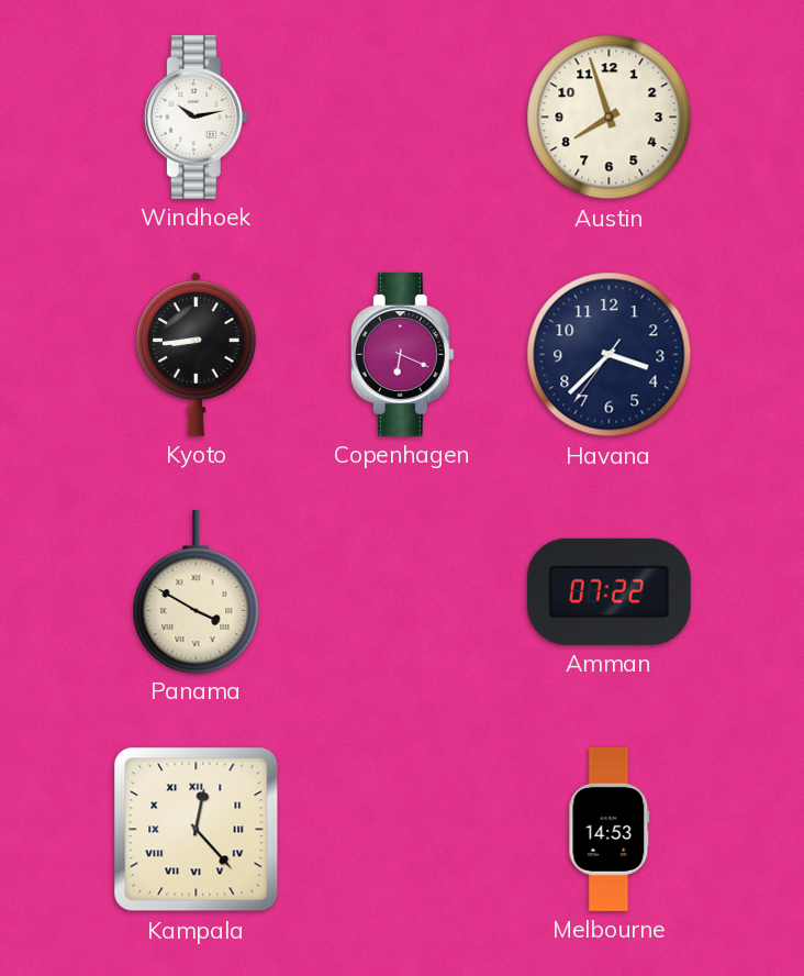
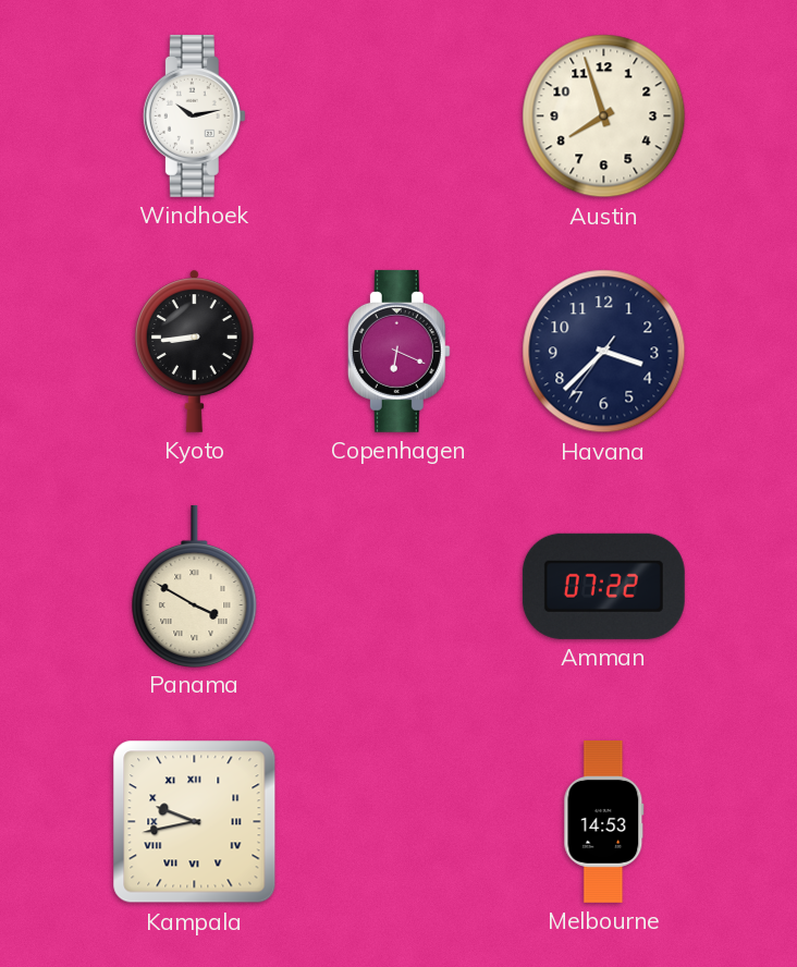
Kampala: 12:23 -> 9:43 (195, 822)
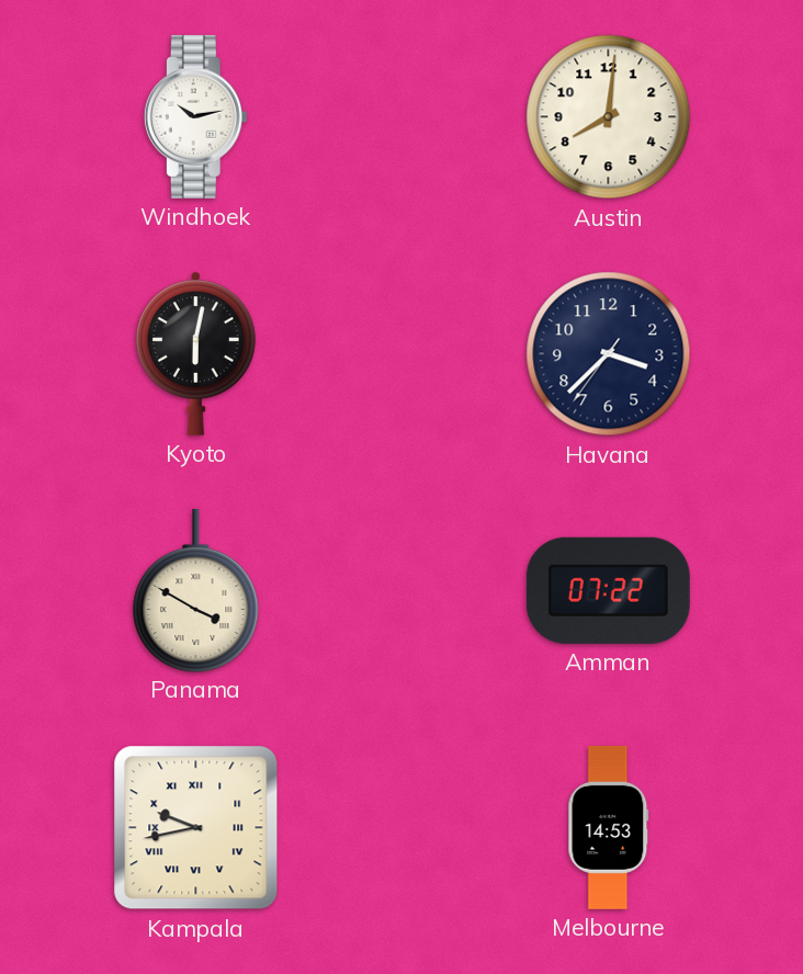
Austin: 7:57 -> 8:01 (609, 117)
Kyoto: 8:44 -> 6:02 (196, 353)
Copenhagen: 6:19 -> none (398, 351)
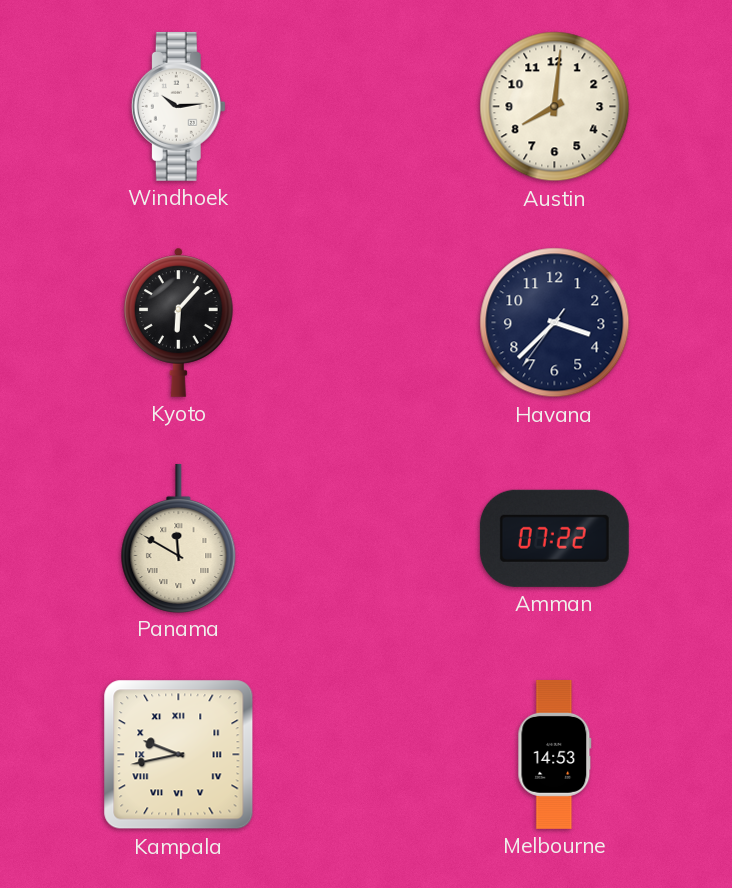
Windhoek: 10:13 -> 10:14 (178, 106)
Kyoto: 6:02 -> 6:07 (179, 322)
Panama: 3:50 -> 11:50 (179, 538)
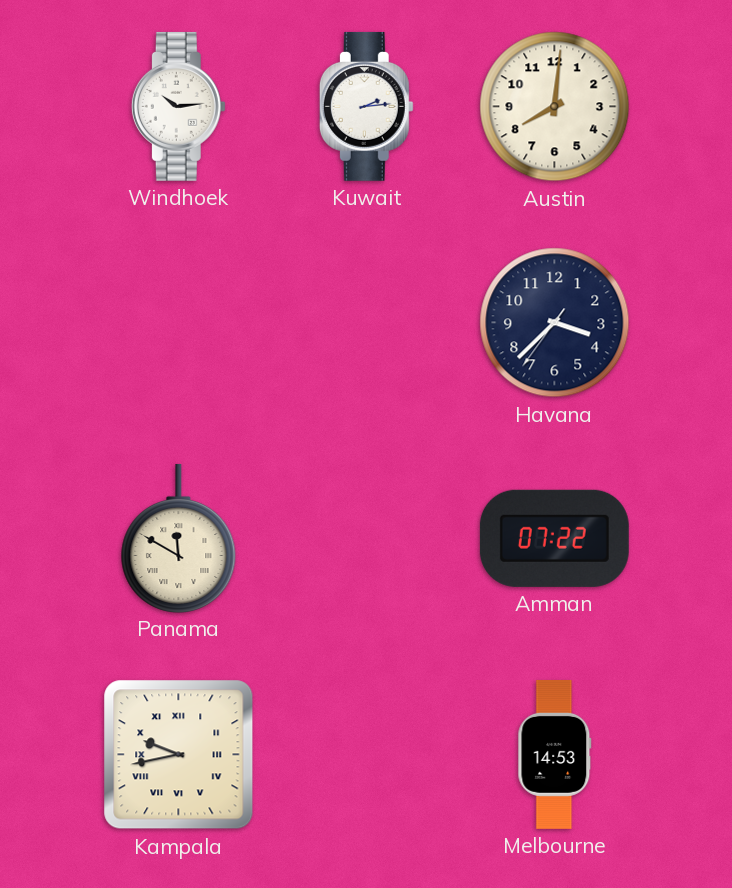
Kuwait: none -> 2:14 (366, 106)
Kyoto: 6:07 -> none (179, 322)
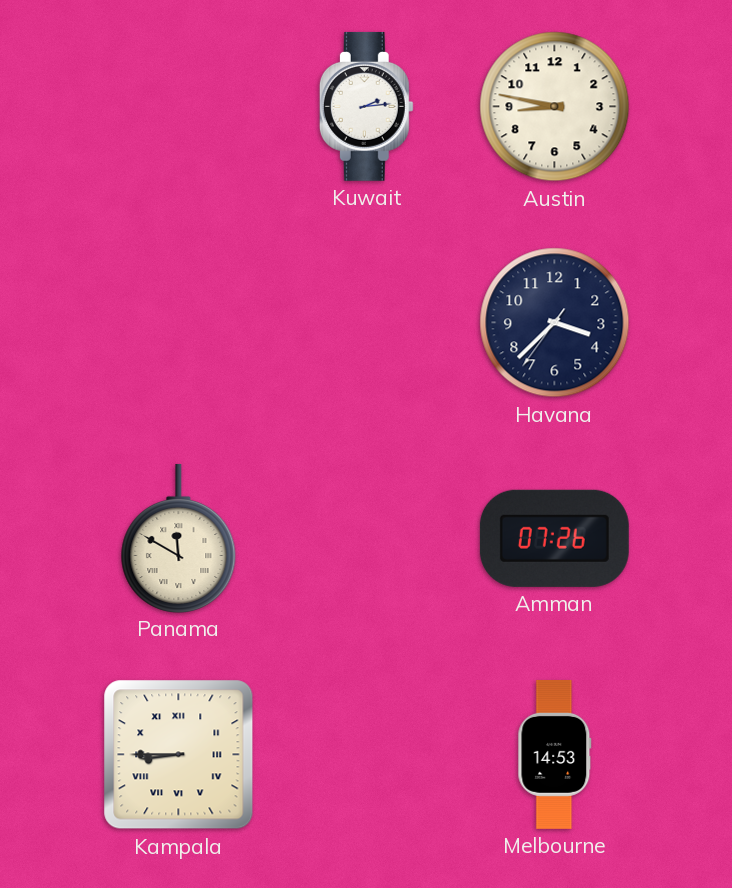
Windhoek: 10:14 -> none (178, 106)
Austin: 8:01 -> 8:47 (555, 107)
Amman: 07:22 -> 07:26 (554, 538)
Kampala: 9:43 -> 8:45 (179, 755)
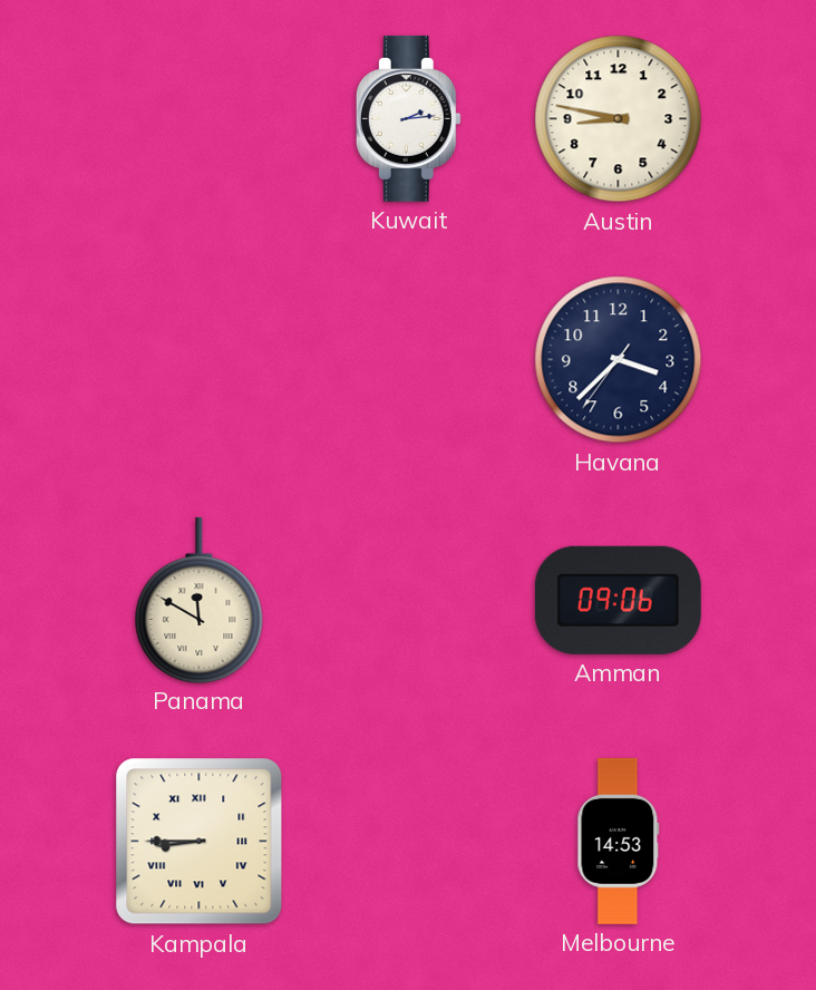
Amman: 07:26 -> 09:06 (618, 600)
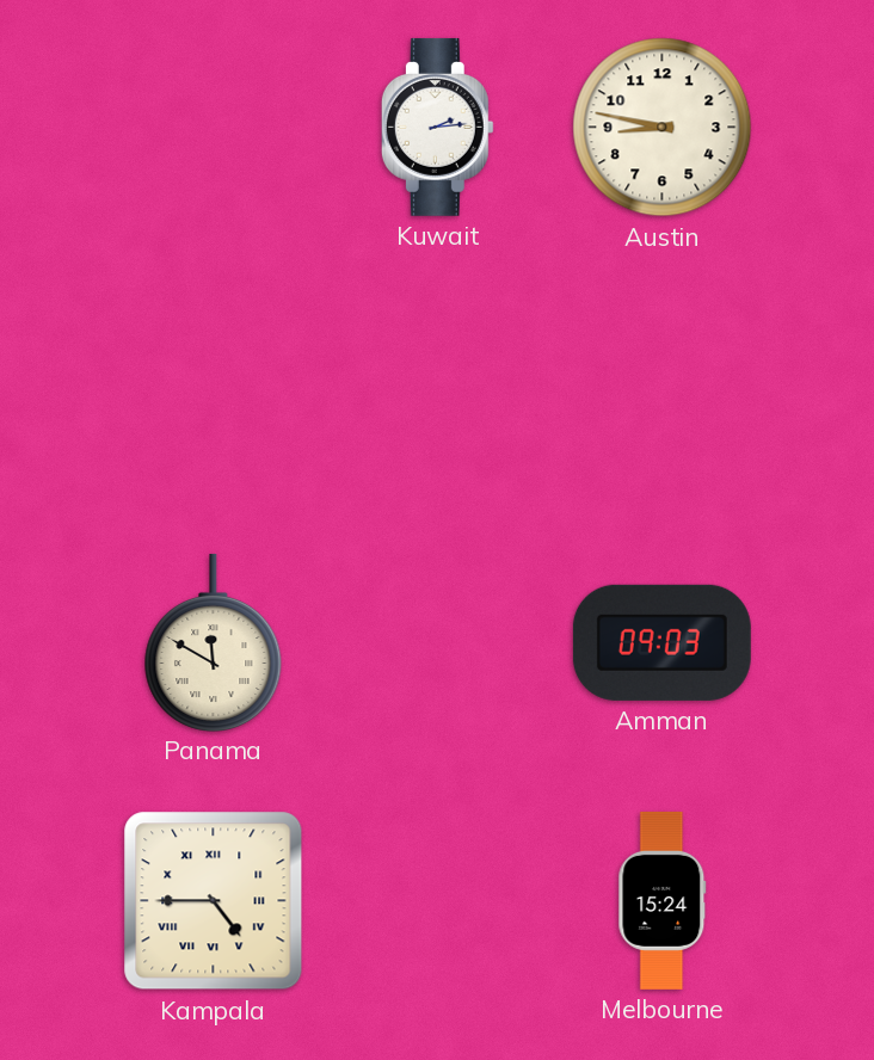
Havana: 3:37 -> none (619, 360)
Amman: 09:06 -> 09:03 (661, 642)
Kampala: 8:45 -> 4:45 (214, 901)
Melbourne: 14:53 -> 15:24 (663, 900)
